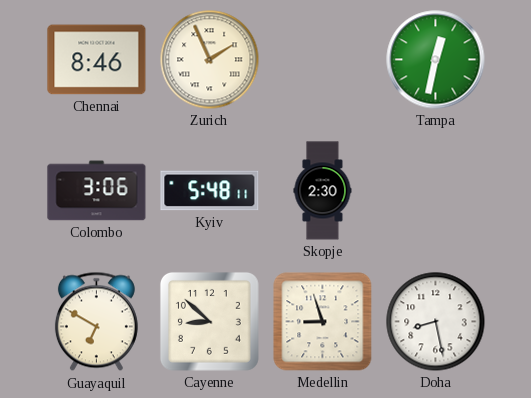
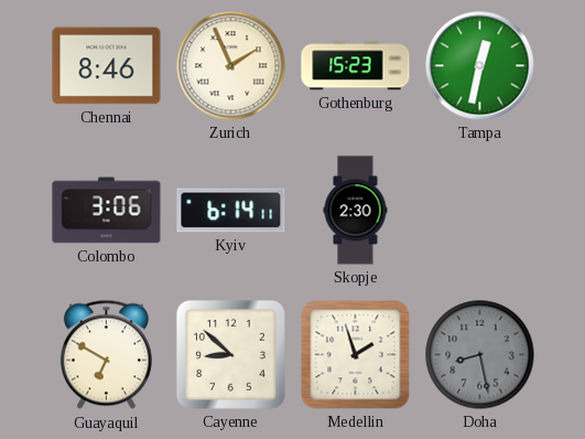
Gothenburg: none -> 15:23 (356, 66)
Kyiv: 5:48 -> 6:14 (231, 211)
Medellin: 8:57 -> 1:57 (356, 355)
Doha dial: white -> grey (480, 355)
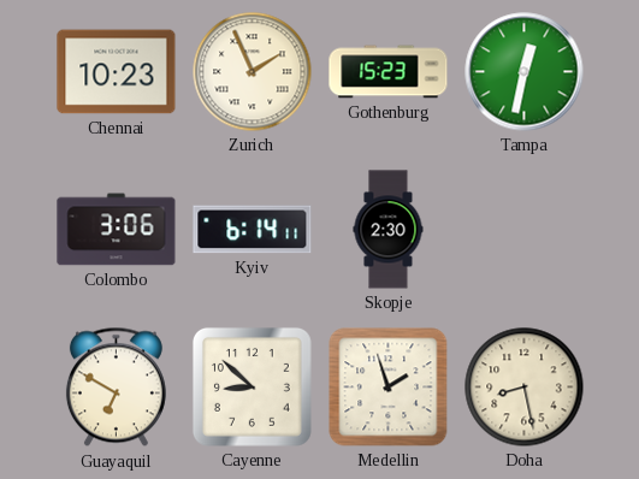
Chennai: 8:46 -> 10:23 (117, 72)
Doha dial: grey -> cream (525, 388)
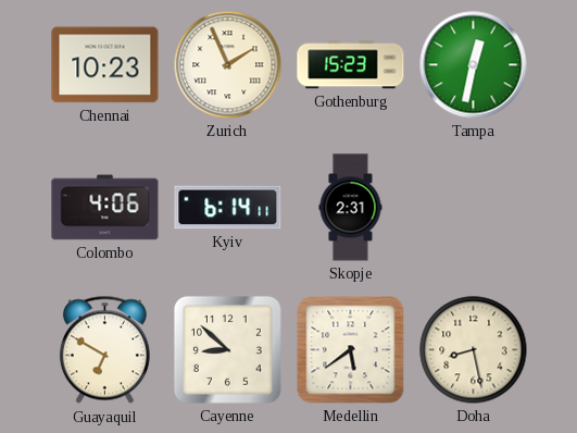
Colombo: 3:06 -> 4:06 (105, 208)
Skopje: 2:30 -> 2:31 (351, 208)
Medellin: 1:57 -> 5:39 (351, 350)
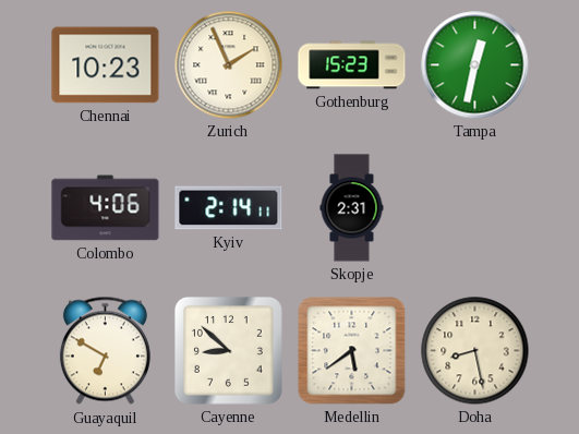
Kyiv: 6:14 -> 2:14 (229, 208)
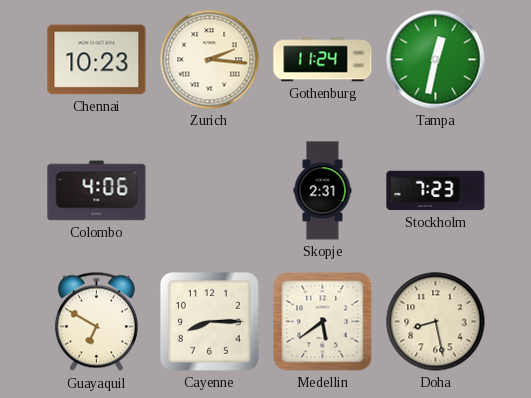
Zurich: 1:56 -> 2:16 (210, 60)
Gothenburg: 15:23 -> 11:24 (323, 60)
Kyiv: 2:14 -> none (229, 208)
Stockholm: none -> 7:23 (436, 191)
Cayenne: 8:52 -> 8:15 (209, 321)
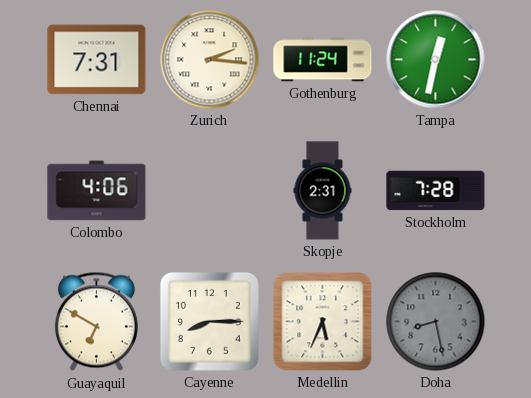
Chennai: 10:23 -> 7:31 (97, 60)
Stockholm: 7:23 -> 7:28 (436, 191)
Medellin: 5:39 -> 5:34 (323, 322)
Doha dial: cream -> grey (436, 322)
